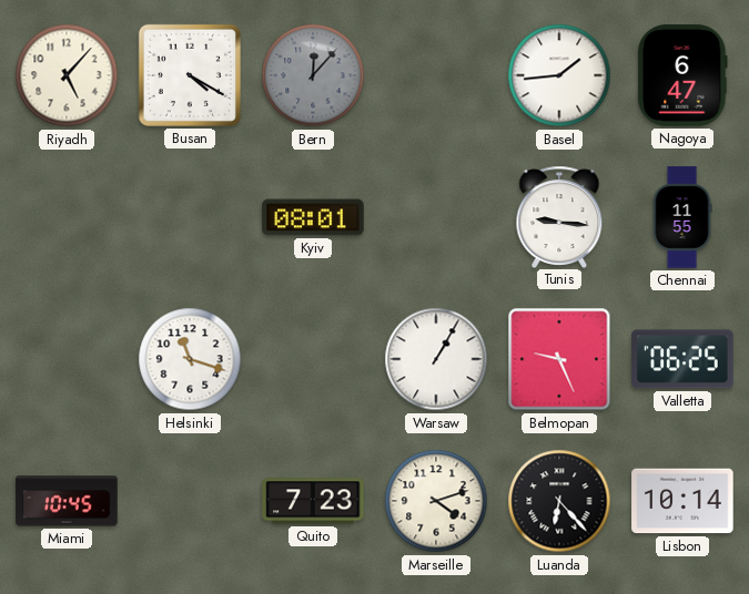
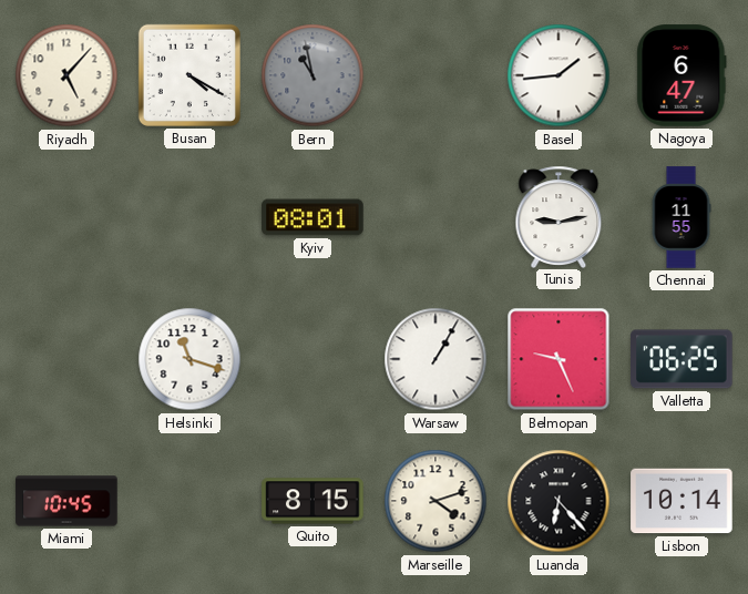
Bern: 12:07 -> 10:58 (312, 75)
Tunis: 9:16 -> 9:13 (559, 216)
Quito: 7:23 -> 8:15 (312, 501)
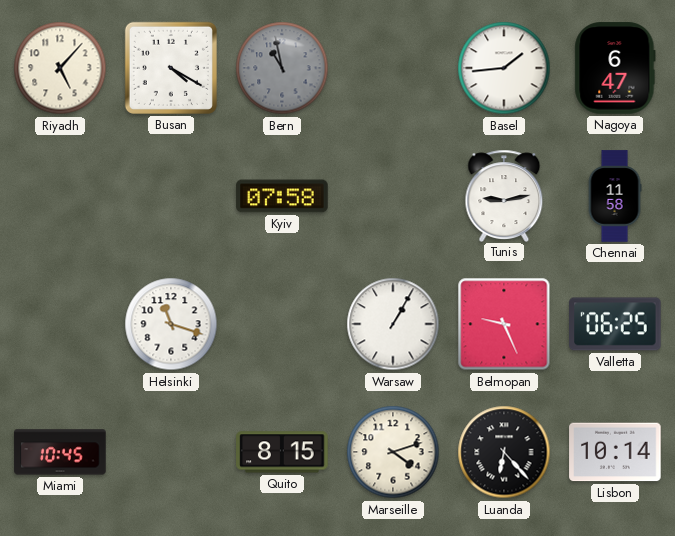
Kyiv: 08:01 -> 07:58 (282, 196)
Chennai: 11:55 -> 11:58 (615, 196)
